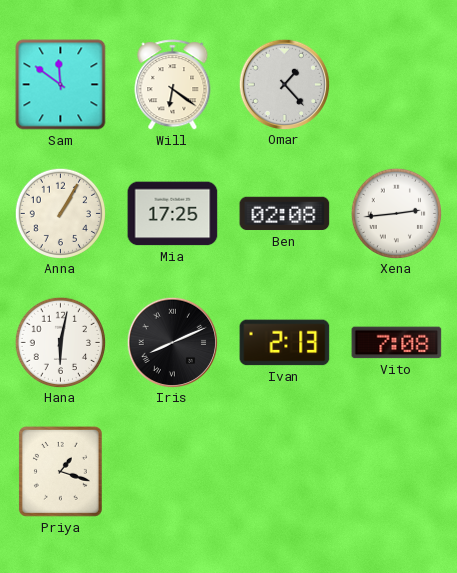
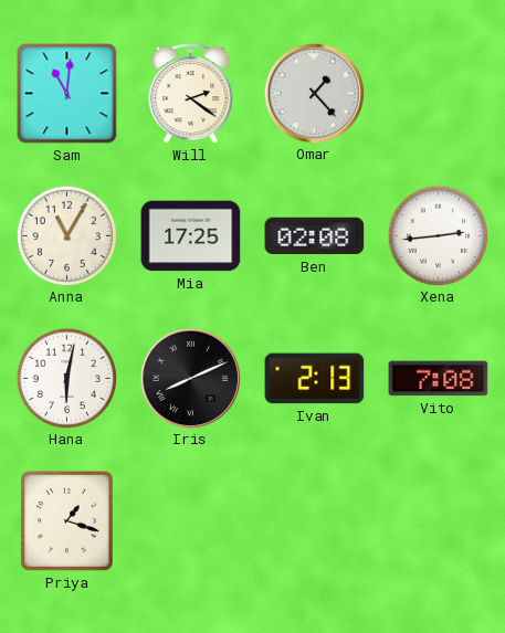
Sam: 11:51 -> 11:01 (67, 94)
Will: 6:21 -> 2:21 (191, 94)
Anna: 1:05 -> 11:05 (66, 235)
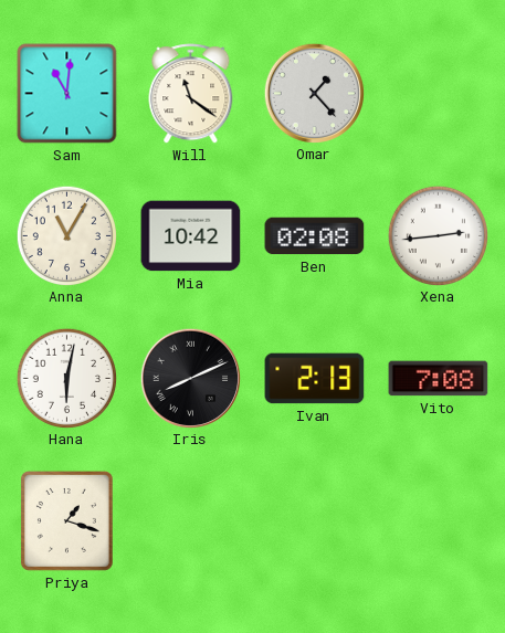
Will: 2:21 -> 11:21 (191, 94)
Mia: 17:25 -> 10:42 (191, 236)
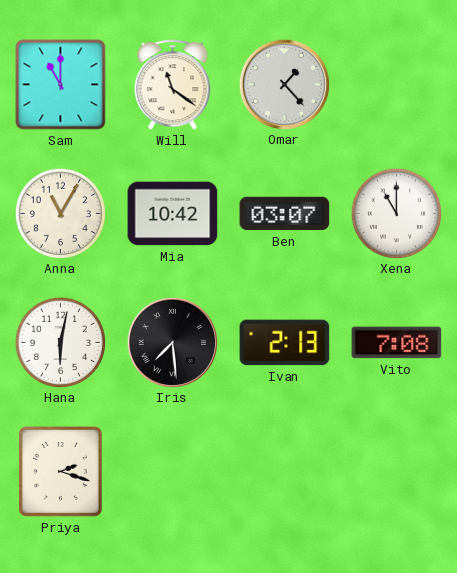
Sam: 11:01 -> 11:00 (61, 85)
Ben: 02:08 -> 03:07 (285, 214)
Xena: 2:44 -> 11:00 (396, 213)
Iris: 8:11 -> 7:29 (172, 342)
Priya: 1:18 -> 2:18 (60, 471)
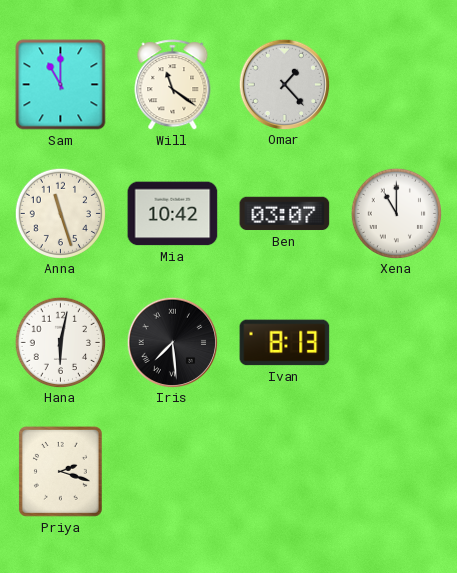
Anna: 11:05 -> 11:27 (60, 213)
Ivan: 2:13 -> 8:13 (285, 343)
Vito: 7:08 -> none (397, 343)
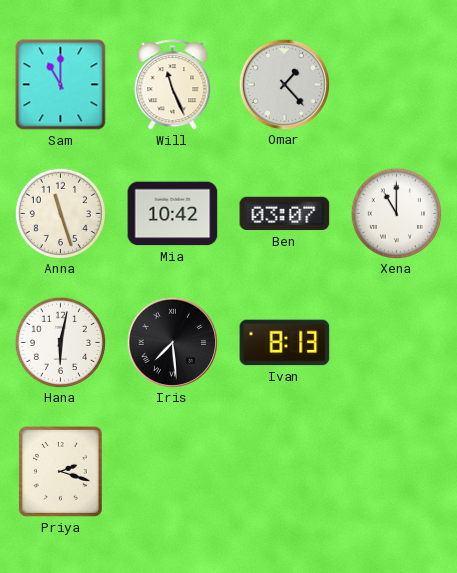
Will: 11:21 -> 11:26 (173, 85)
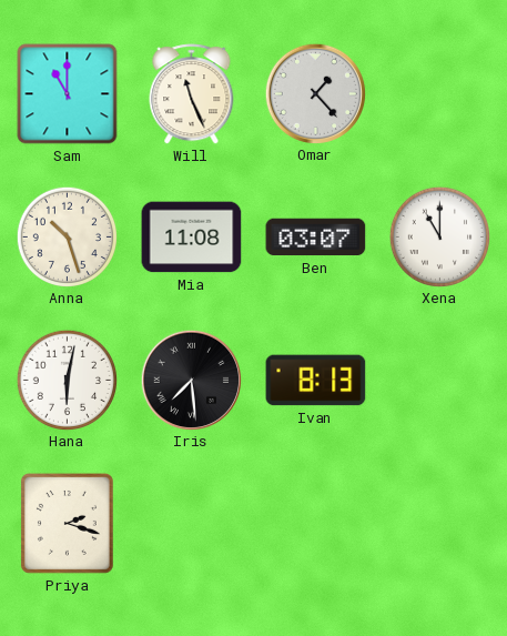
Anna: 11:27 -> 10:27 (67, 236)
Mia: 10:42 -> 11:08 (192, 238)
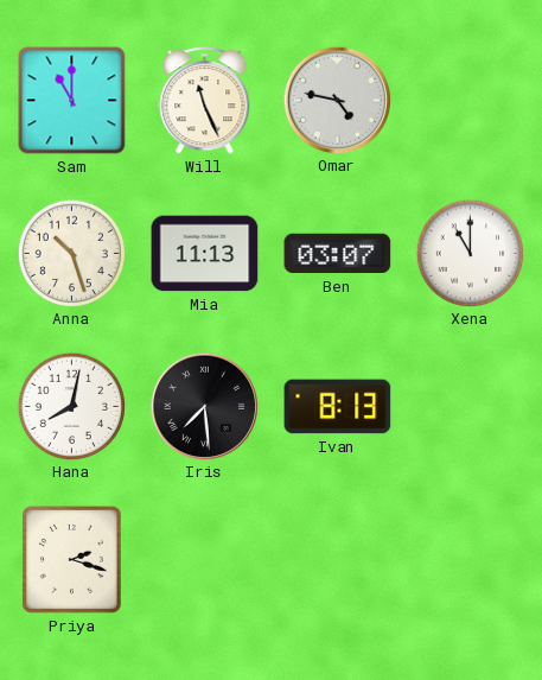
Omar: 1:23 -> 4:47 (337, 100)
Mia: 11:08 -> 11:13 (205, 254)
Hana: 6:02 -> 8:02 (71, 406)
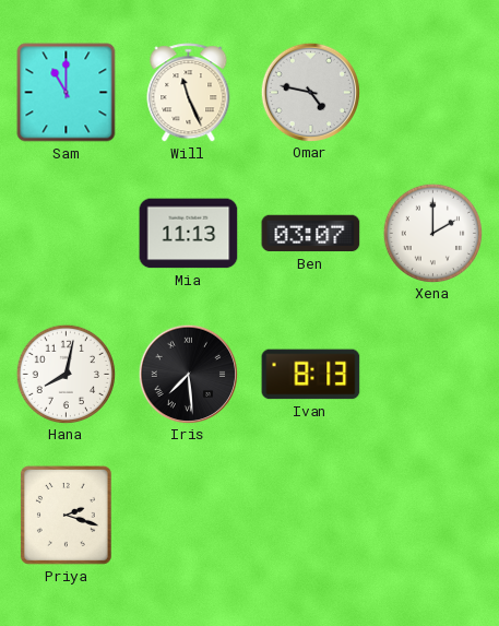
Anna: 10:27 -> none (71, 253)
Xena: 11:00 -> 2:00 (432, 233)
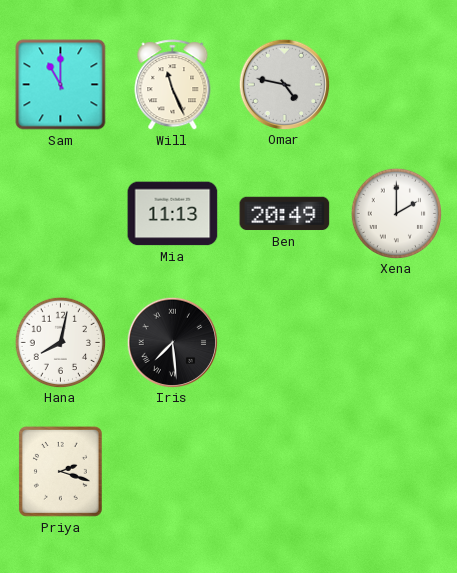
Ben: 03:07 -> 20:49 (285, 214)
Ivan: 8:13 -> none (311, 375)
